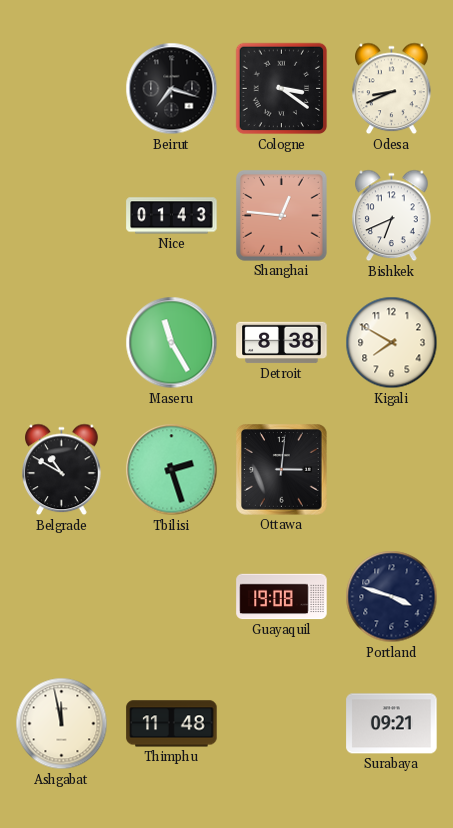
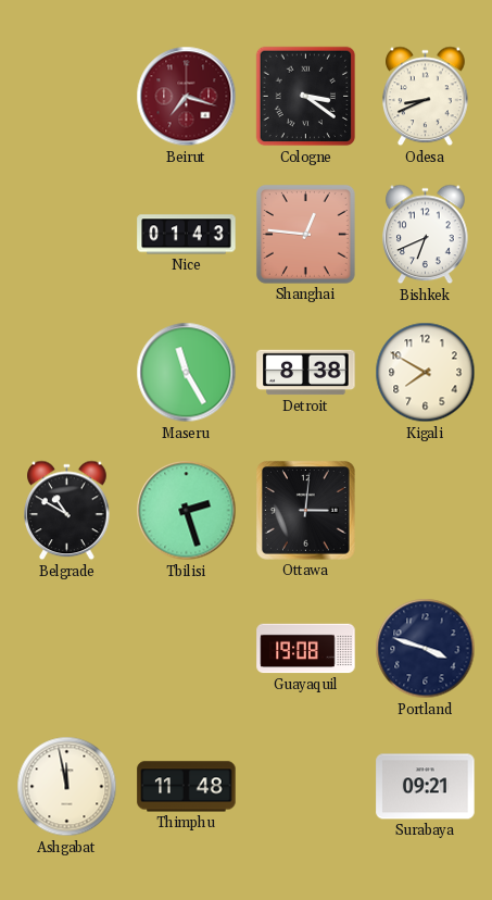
Beirut dial: black -> burgundy (187, 97)
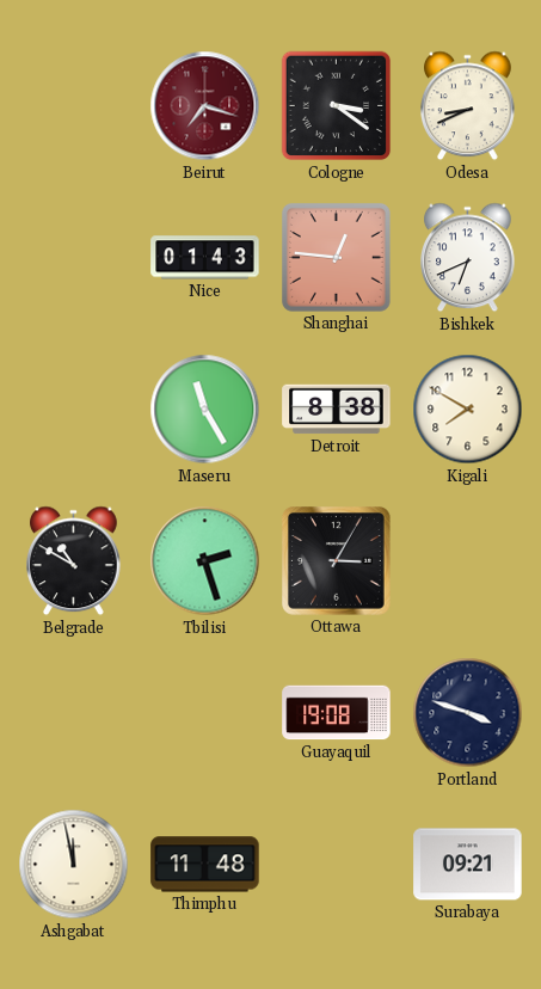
Ottawa: 3:01 -> 3:05 (337, 561)
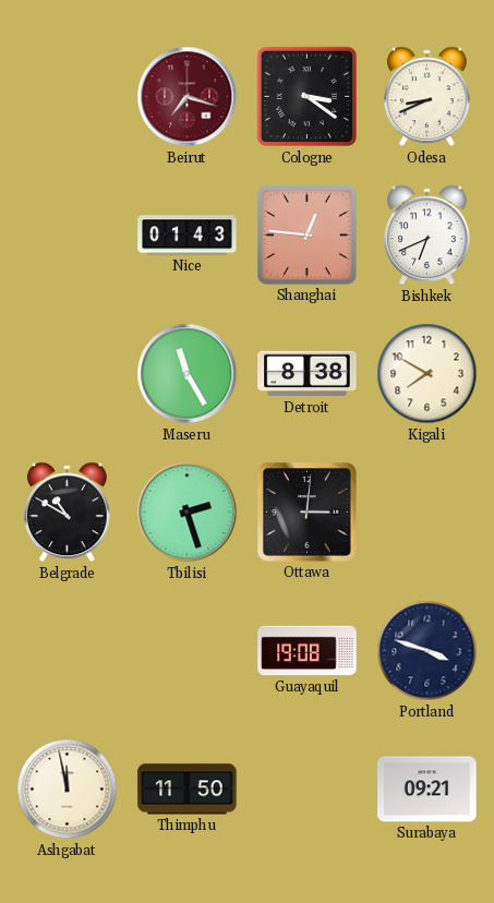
Ottawa: 3:05 -> 3:01 (308, 513)
Thimphu: 11:48 -> 11:50 (188, 790)
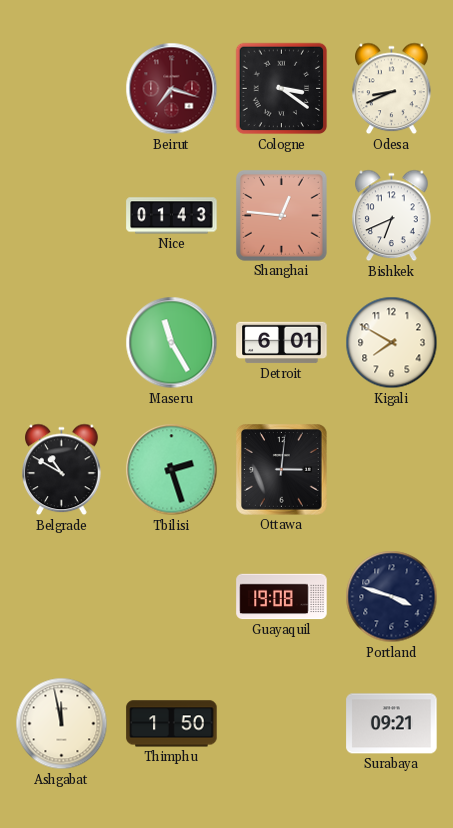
Detroit: 8:38 -> 6:01 (282, 343)
Thimphu: 11:50 -> 1:50 (172, 724)
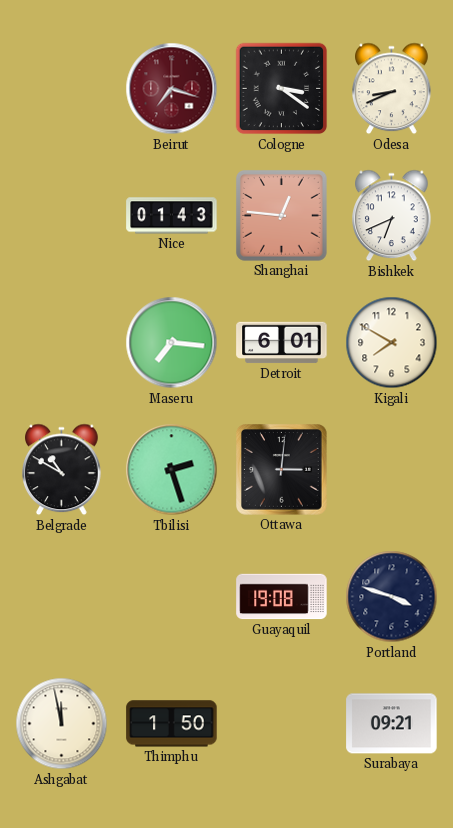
Maseru: 11:25 -> 7:16 (172, 343)
